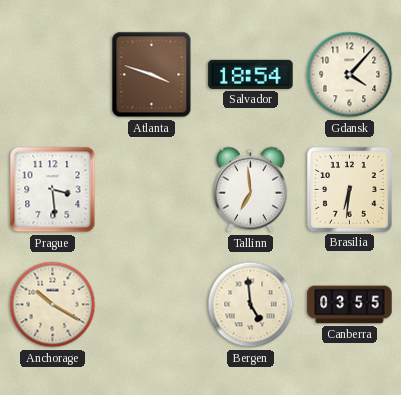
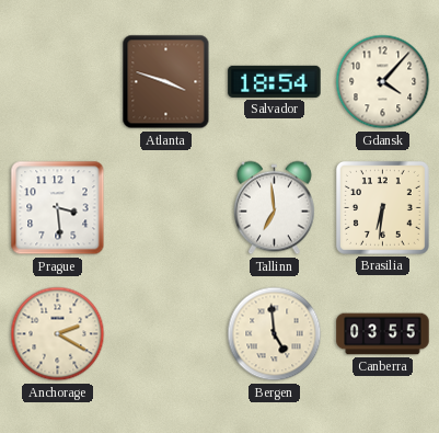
Anchorage: 10:20 -> 2:20 (58, 334)
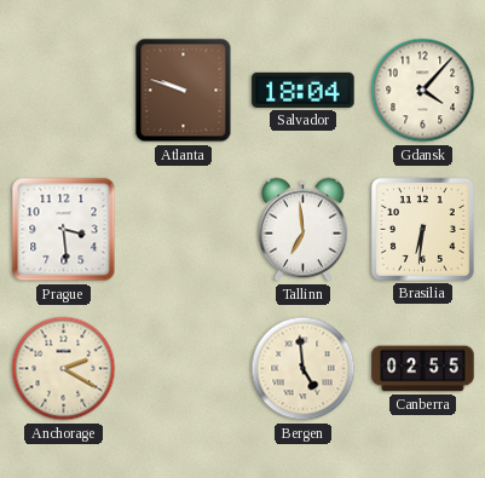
Atlanta: 3:48 -> 9:48 (184, 91)
Salvador: 18:54 -> 18:04 (304, 90)
Canberra: 03:55 -> 02:55 (423, 369)
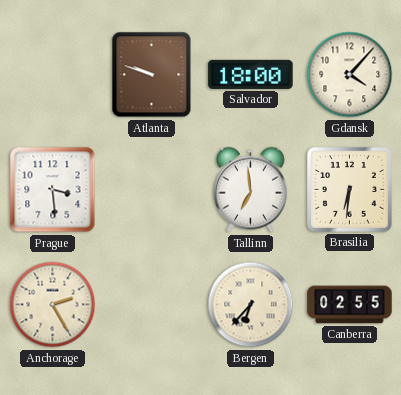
Salvador: 18:04 -> 18:00 (251, 74)
Anchorage: 2:20 -> 2:25 (53, 305)
Bergen: 4:59 -> 6:37 (251, 305)
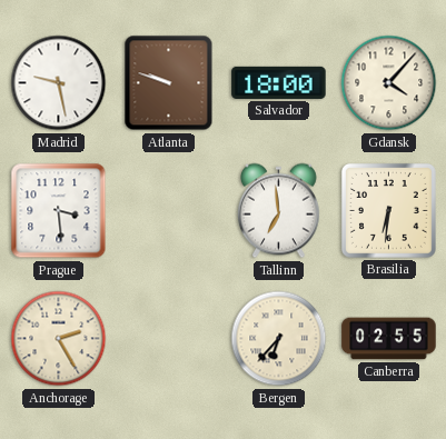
Madrid: none -> 9:28 (59, 83)
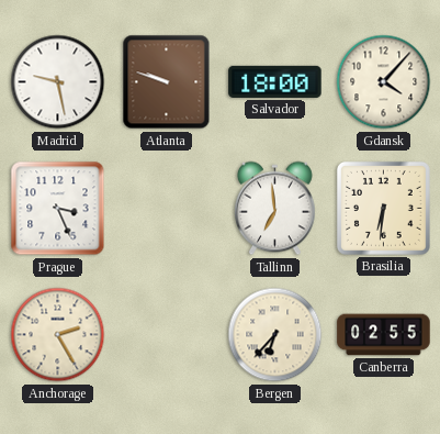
Prague: 3:29 -> 3:26 (58, 209)
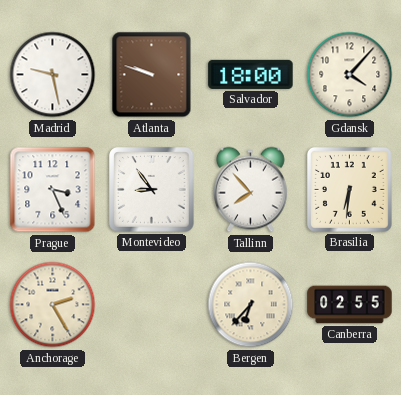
Montevideo: none -> 8:54 (152, 190)
Tallinn: 6:59 -> 7:53 (250, 190)
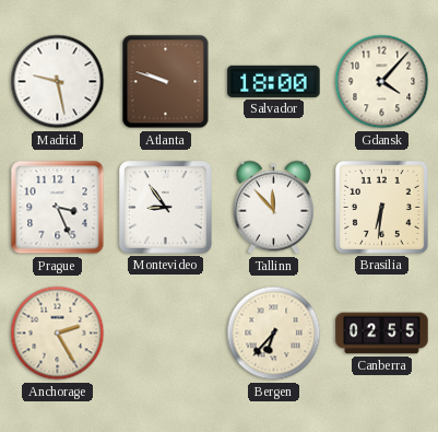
Tallinn: 7:53 -> 11:53 (273, 208)
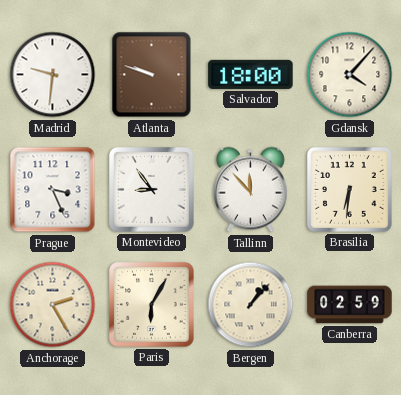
Madrid: 9:28 -> 9:31 (53, 75)
Paris: none -> 6:05 (152, 305)
Bergen: 6:37 -> 1:07 (251, 305)
Canberra: 02:55 -> 02:59 (350, 305)
